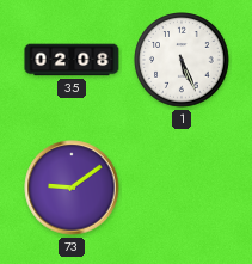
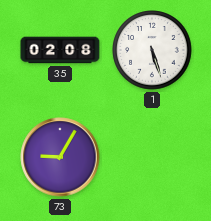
1: 5:26 -> 5:27 (152, 50)
73: 9:09 -> 9:05 (60, 157)
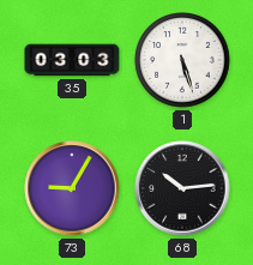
35: 02:08 -> 03:03 (72, 60)
68: none -> 10:14 (182, 188)
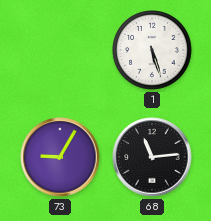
35: 03:03 -> none (72, 60)
68: 10:14 -> 11:14 (152, 157)
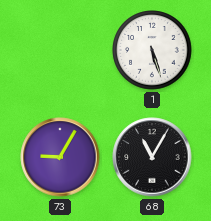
68: 11:14 -> 11:05 (152, 157)
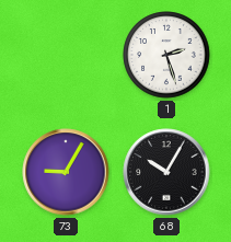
1: 5:27 -> 2:27 (166, 55)
68: 11:05 -> 10:05 (166, 172)
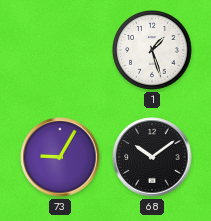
1: 2:27 -> 1:27 (152, 50)
68: 10:05 -> 10:09 (152, 157)
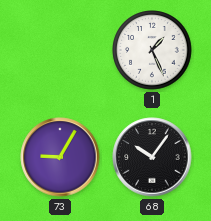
1: 1:27 -> 1:26 (152, 50)
68: 10:09 -> 10:06 (152, 157)
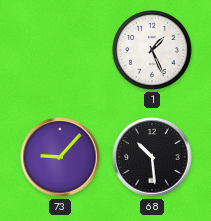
73: 9:05 -> 9:07 (60, 157)
68: 10:06 -> 10:29 (152, 157)
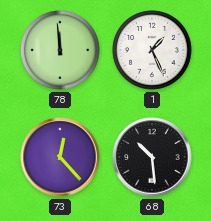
78: none -> 11:59 (60, 50)
73: 9:07 -> 12:23 (60, 157)
